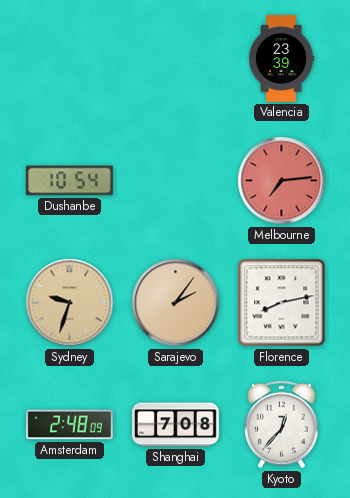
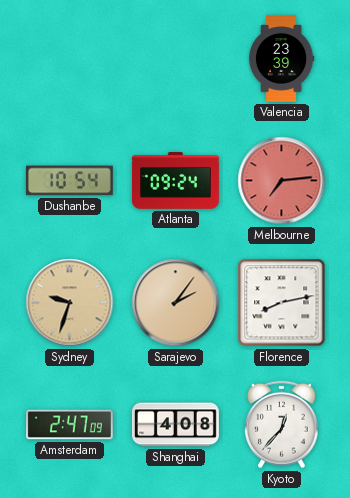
Atlanta: none -> 09:24 (175, 181)
Amsterdam: 2:48 -> 2:47 (69, 425)
Shanghai: 7:08 -> 4:08 (175, 425)
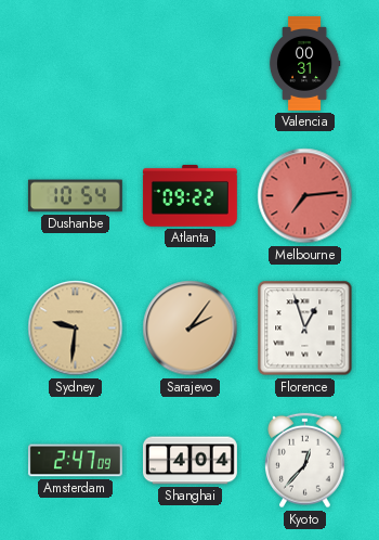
Valencia: 23:39 -> 00:31 (304, 63)
Atlanta: 09:24 -> 09:22 (190, 196)
Sydney: 9:33 -> 9:31 (76, 329)
Florence: 8:13 -> 12:57 (305, 329)
Shanghai: 4:08 -> 4:04 (190, 461)
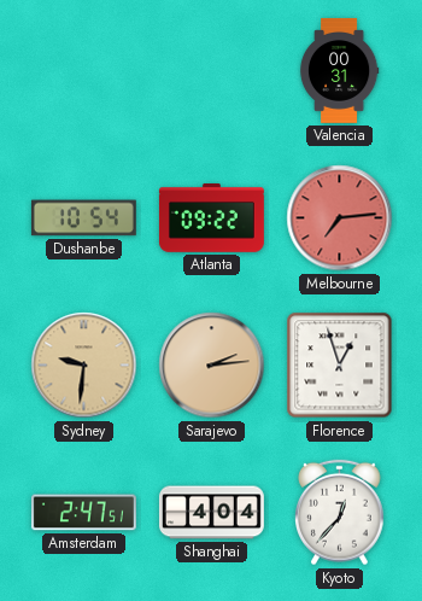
Sarajevo: 2:06 -> 2:14 (212, 366)
Amsterdam: 2:47:09 -> 2:47:51 (83, 513)
